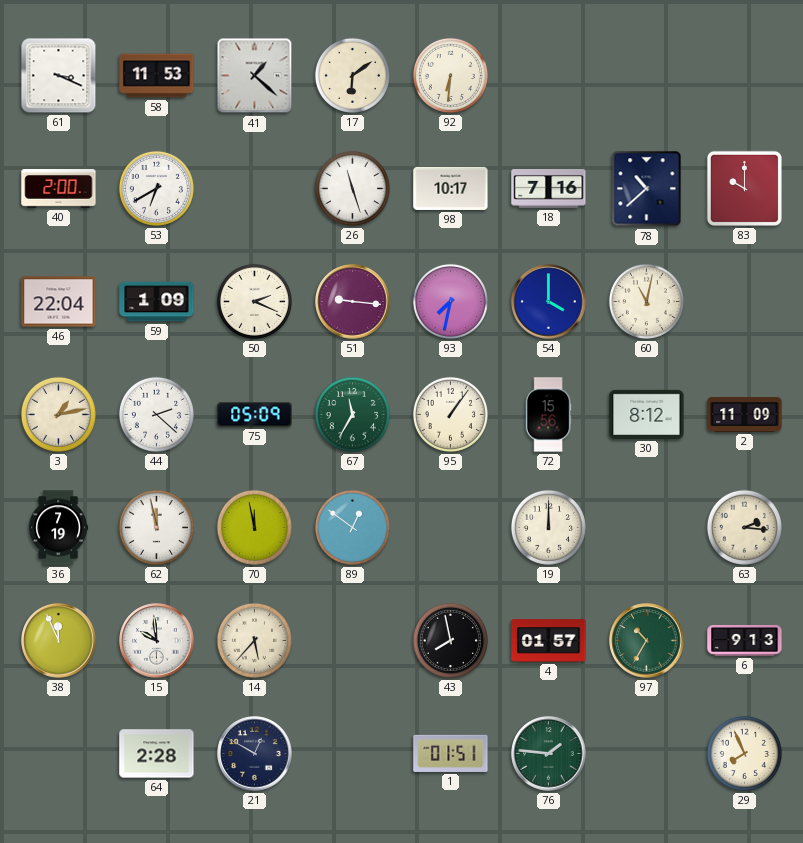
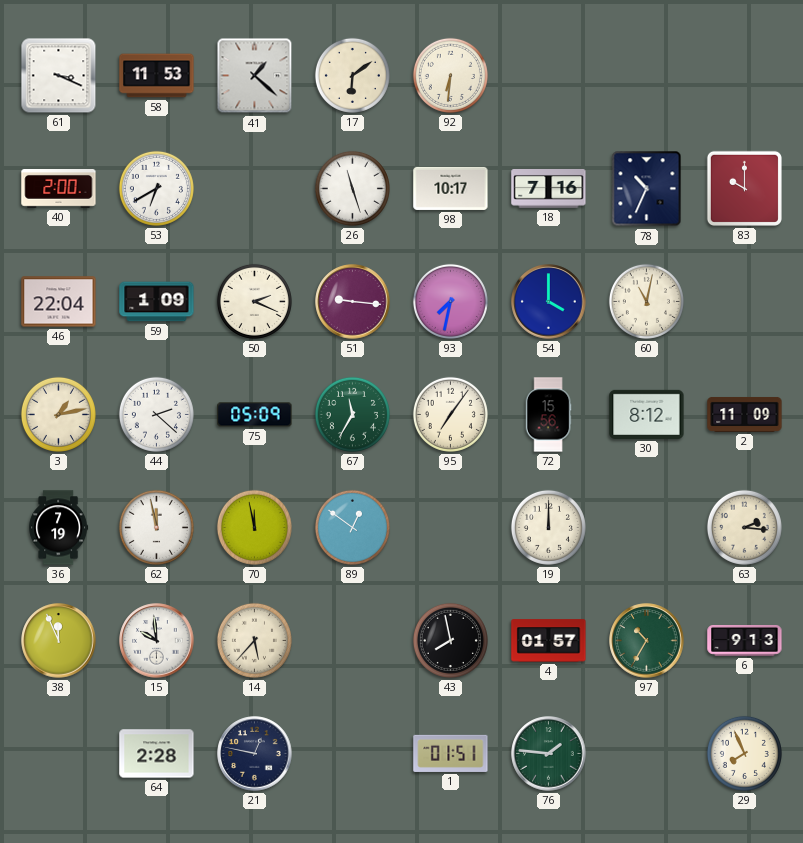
78: 10:38 -> 10:34 (647, 189)
95: 1:06 -> 7:06 (450, 414)
21: 12:50 -> 12:47 (255, 754)
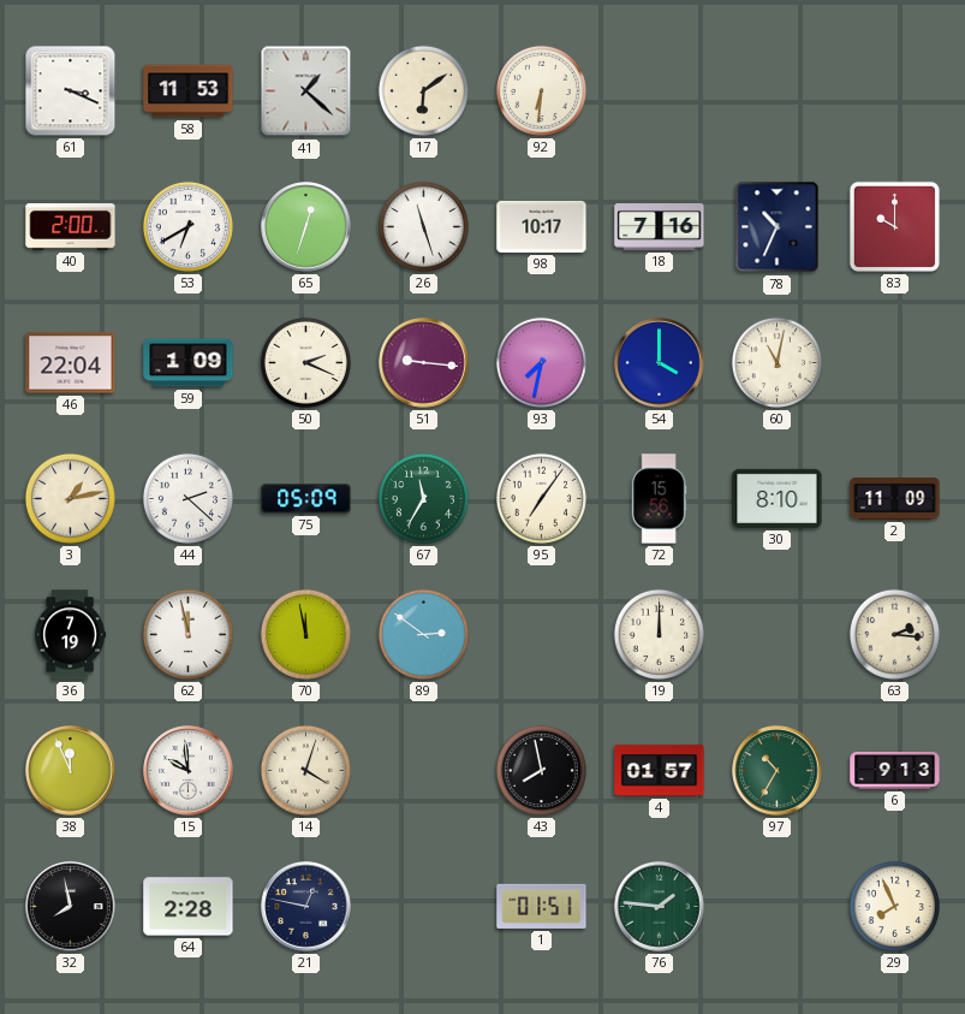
65: none -> 12:33 (306, 227)
30: 8:12 -> 8:10 (778, 498)
89: 12:51 -> 2:51 (423, 634)
14: 5:37 -> 4:03 (305, 770)
32: none -> 7:58 (71, 907)
